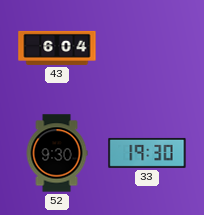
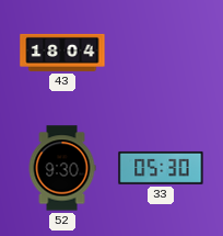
43: 6:04 -> 18:04 (62, 53)
33: 19:30 -> 05:30 (161, 168)
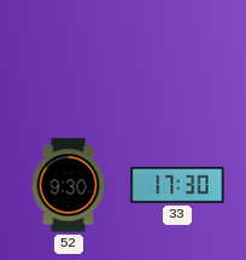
43: 18:04 -> none (62, 53)
33: 05:30 -> 17:30 (177, 185)
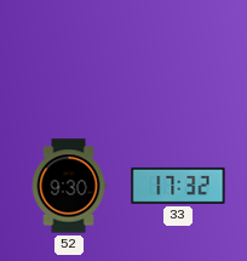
33: 17:30 -> 17:32 (178, 186)
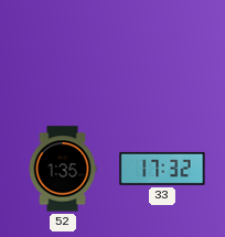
52: 9:30 -> 1:35 (63, 169)
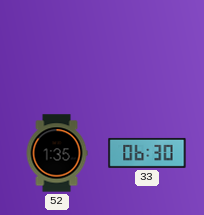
33: 17:32 -> 06:30 (147, 153)
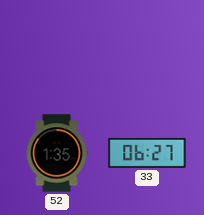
33: 06:30 -> 06:27 (147, 153)
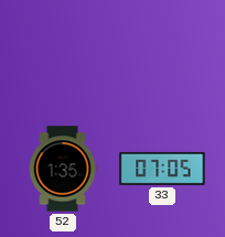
33: 06:27 -> 07:05 (162, 169)
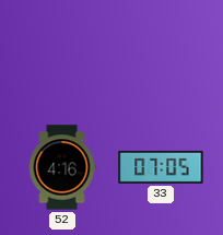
52: 1:35 -> 4:16 (62, 167)
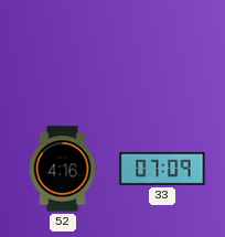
33: 07:05 -> 07:09 (162, 169)
